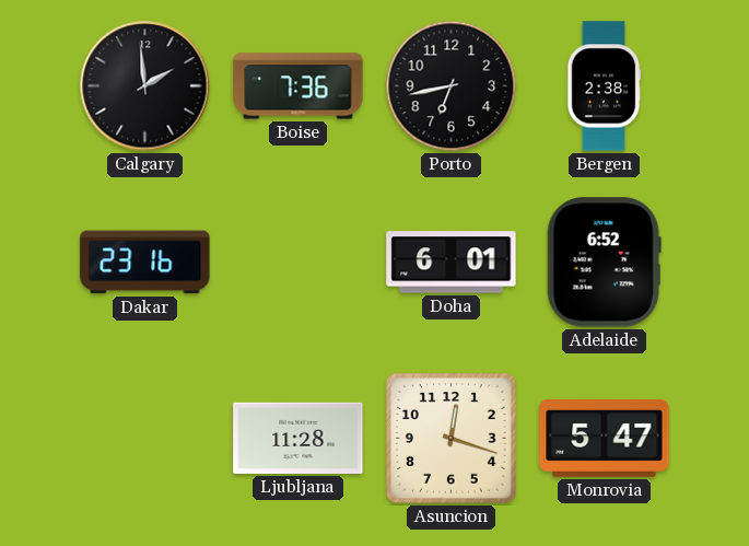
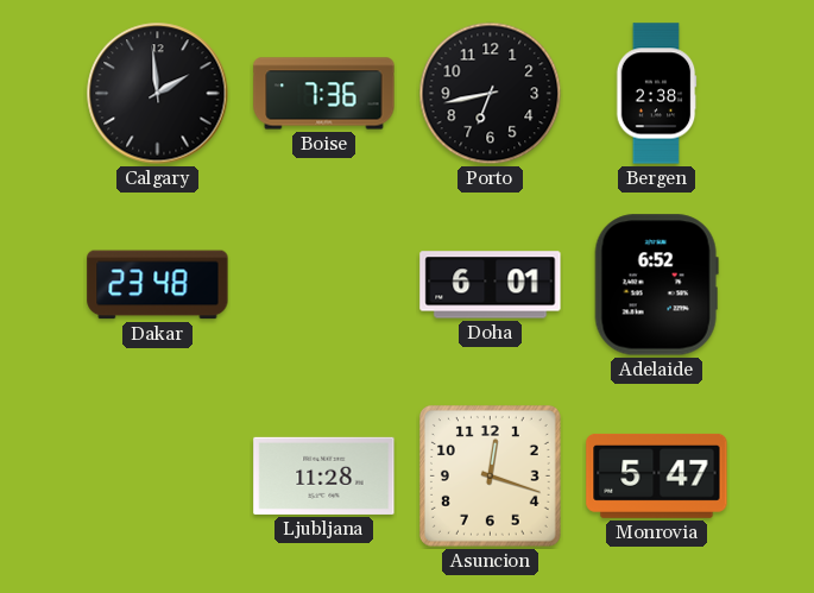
Dakar: 23:16 -> 23:48 (158, 285)
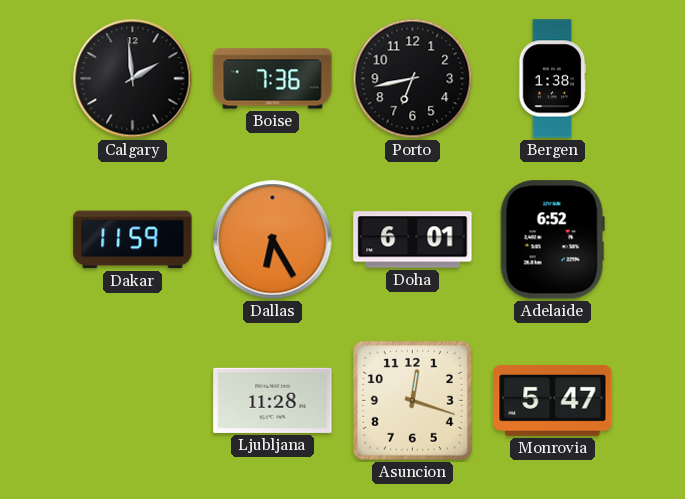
Bergen: 2:38 -> 1:38 (552, 79)
Dakar: 23:48 -> 11:59 (133, 240)
Dallas: none -> 6:25 (273, 240)
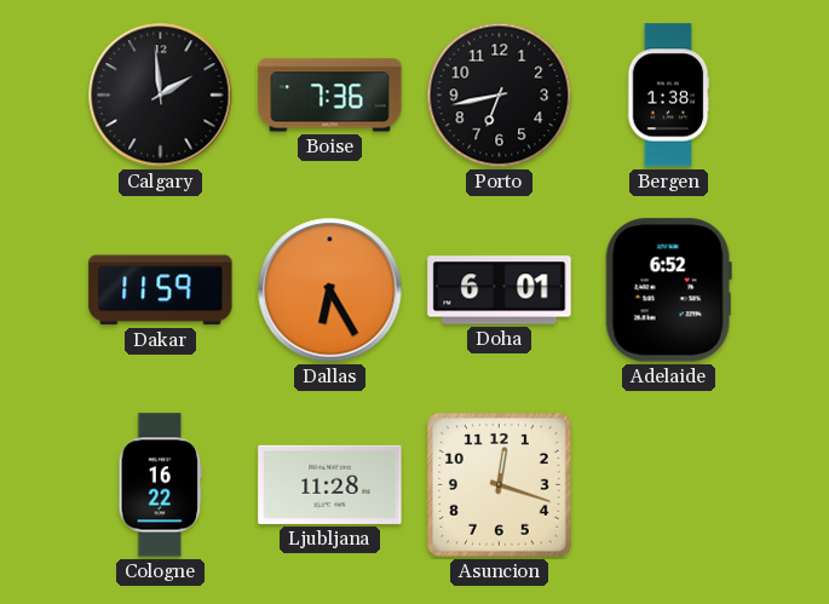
Cologne: none -> 16:22 (160, 485)
Monrovia: 5:47 -> none (553, 400)
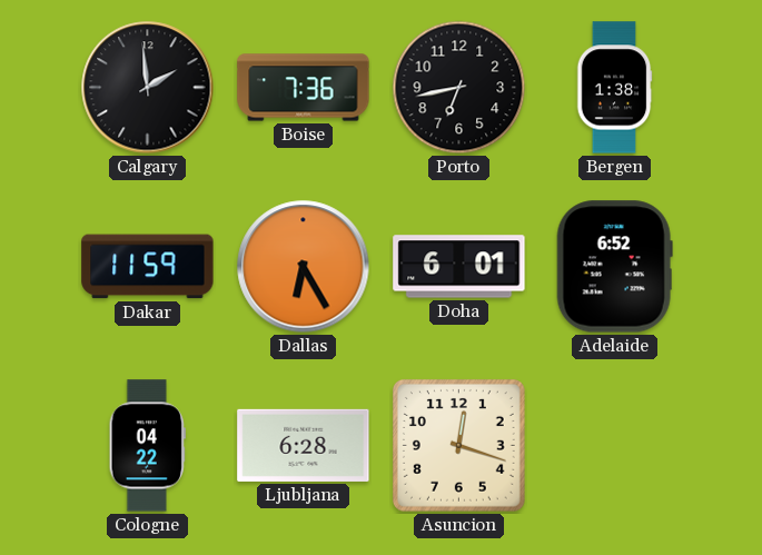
Cologne: 16:22 -> 04:22 (147, 446)
Ljubljana: 11:28 -> 6:28 (304, 445)
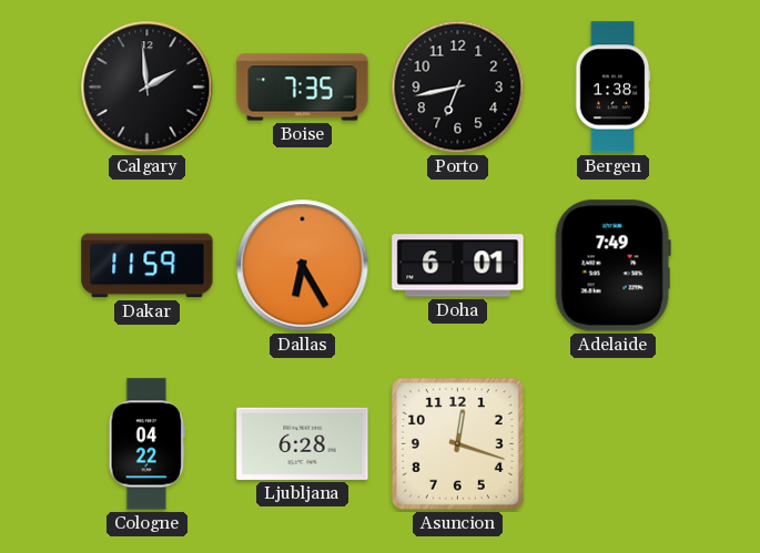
Boise: 7:36 -> 7:35 (303, 88)
Adelaide: 6:52 -> 7:49 (612, 266)
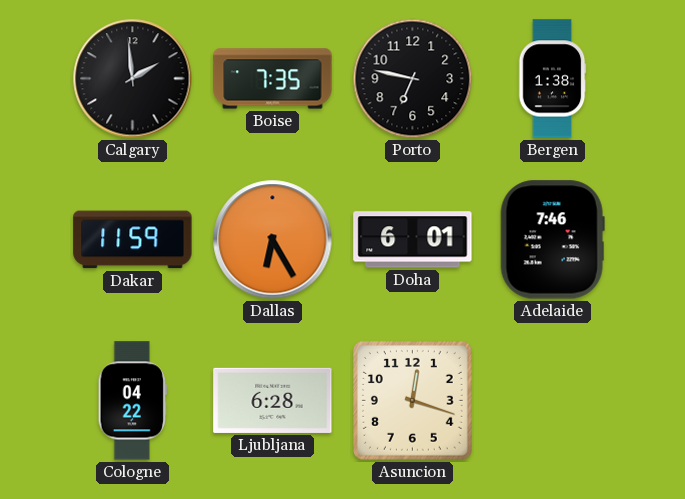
Porto: 6:43 -> 6:47 (413, 79)
Adelaide: 7:49 -> 7:46 (552, 240)
